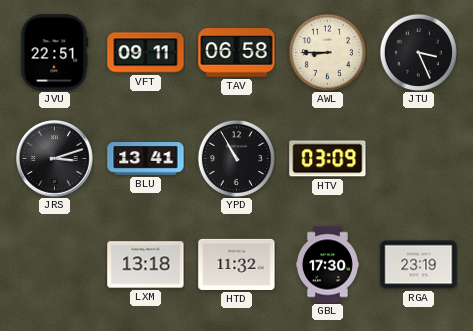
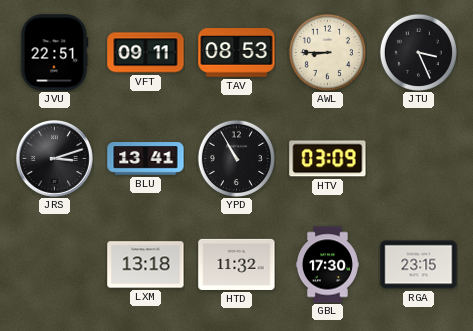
TAV: 06:58 -> 08:53 (237, 53)
RGA: 23:19 -> 23:15 (419, 265)
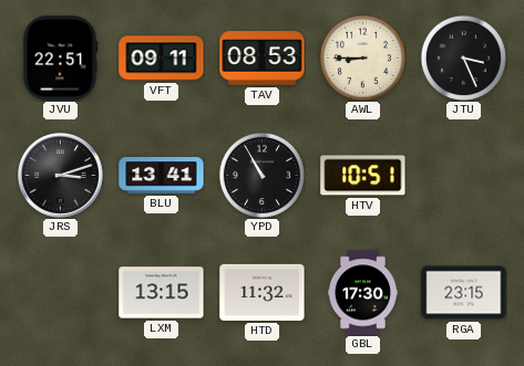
HTV: 03:09 -> 10:51 (363, 176)
LXM: 13:18 -> 13:15 (162, 293)
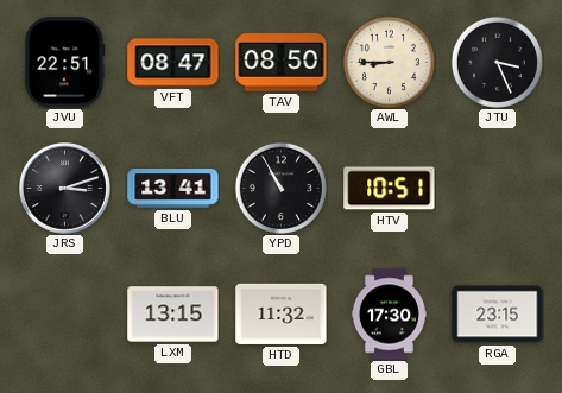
VFT: 09:11 -> 08:47 (173, 63)
TAV: 08:53 -> 08:50 (282, 63)
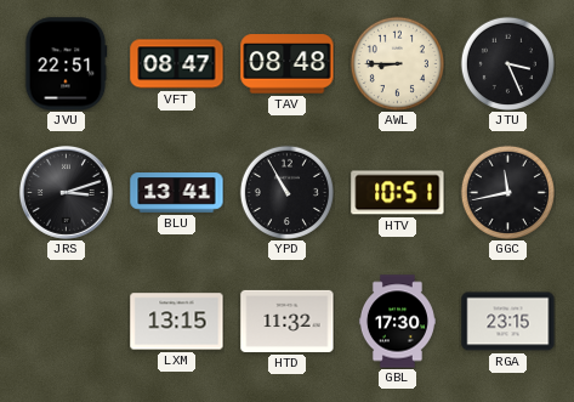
TAV: 08:50 -> 08:48 (288, 64)
GGC: none -> 11:43 (507, 192)
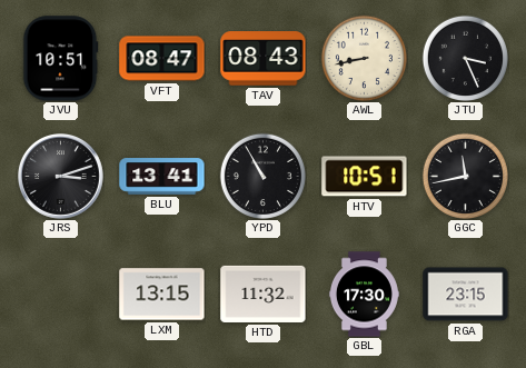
JVU: 22:51 -> 10:51 (60, 59)
TAV: 08:48 -> 08:43 (264, 59)
AWL: 8:45 -> 8:43 (364, 58)
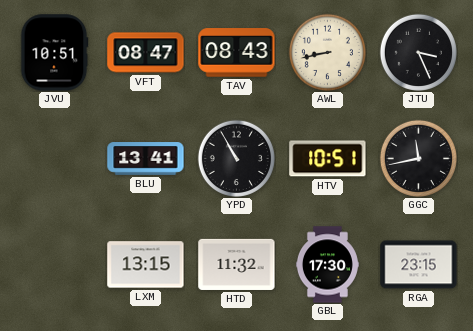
JRS: 3:12 -> none (61, 177)
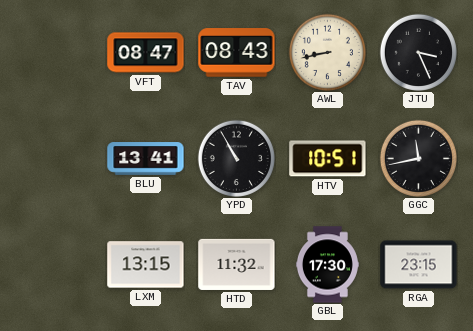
JVU: 10:51 -> none (54, 53)
